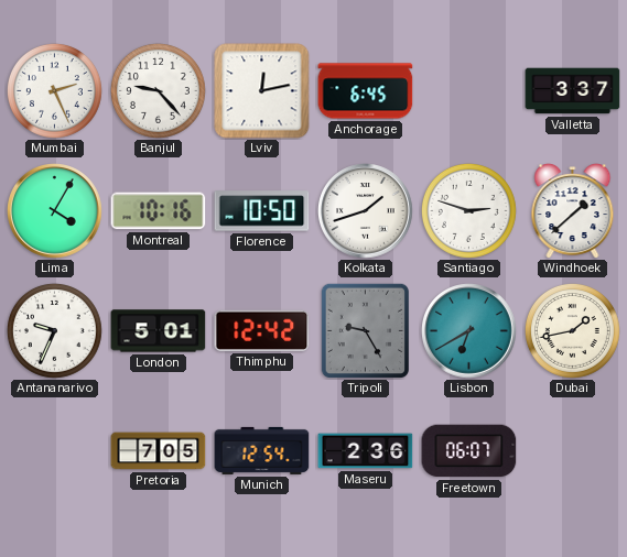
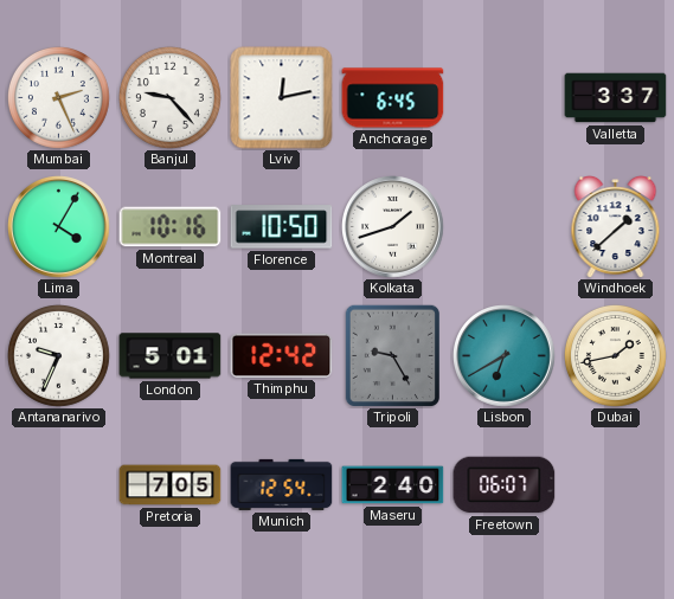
Santiago: 2:48 -> none (468, 210)
Maseru: 2:36 -> 2:40 (393, 485)
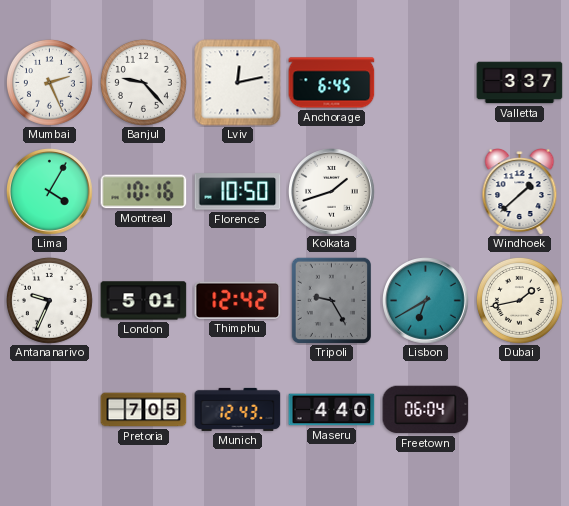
Munich: 12:54 -> 12:43 (238, 409)
Maseru: 2:40 -> 4:40 (332, 410)
Freetown: 06:07 -> 06:04 (426, 410)
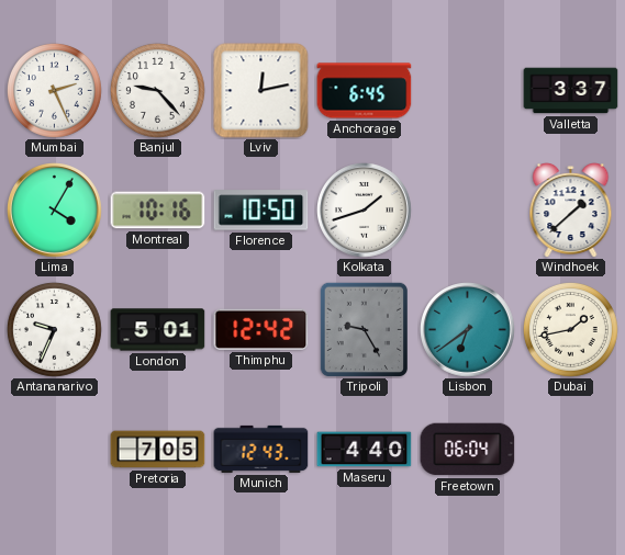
Lisbon: 6:40 -> 6:39 (468, 330)
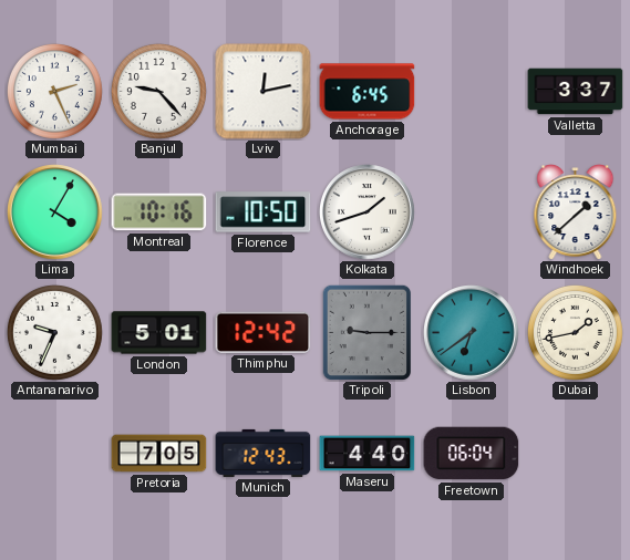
Tripoli: 9:25 -> 9:15 (366, 332)
